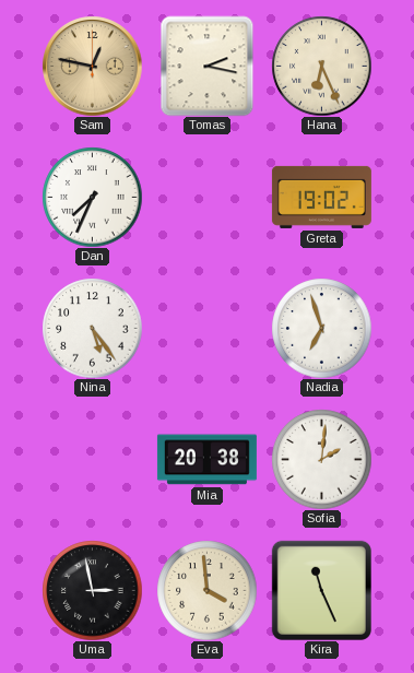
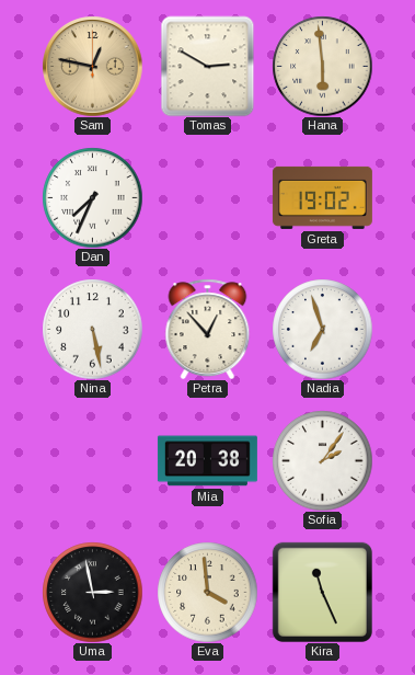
Tomas: 2:17 -> 2:50 (208, 66)
Hana: 6:26 -> 5:59 (322, 66)
Nina: 5:24 -> 5:28 (92, 329)
Petra: none -> 12:53 (208, 329)
Sofia: 2:01 -> 2:06 (322, 460)
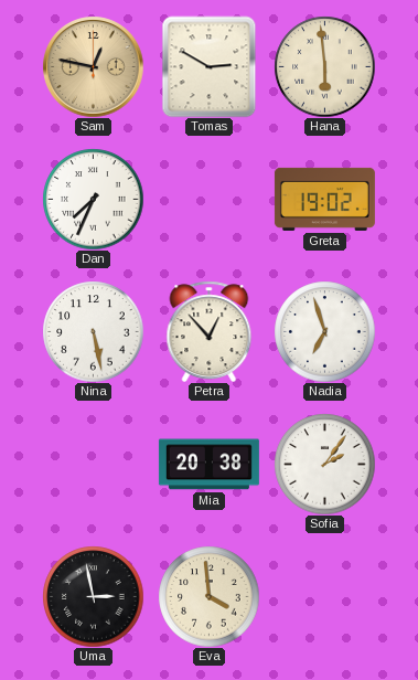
Kira: 11:26 -> none (322, 592)
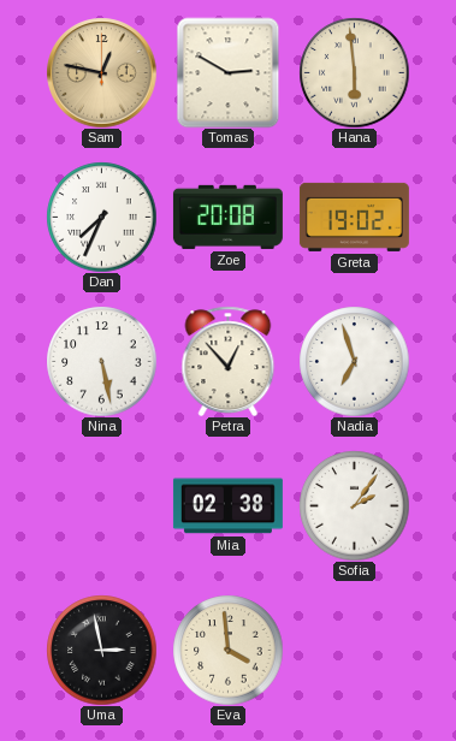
Zoe: none -> 20:08 (227, 217)
Mia: 20:38 -> 02:38 (227, 506)
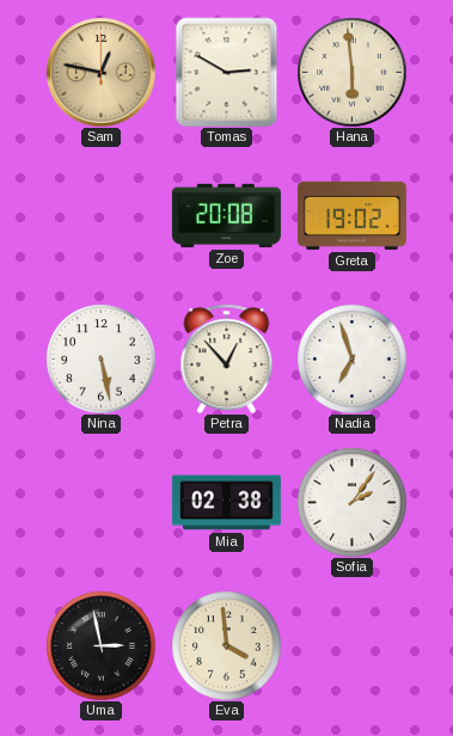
Dan: 7:34 -> none (101, 217)
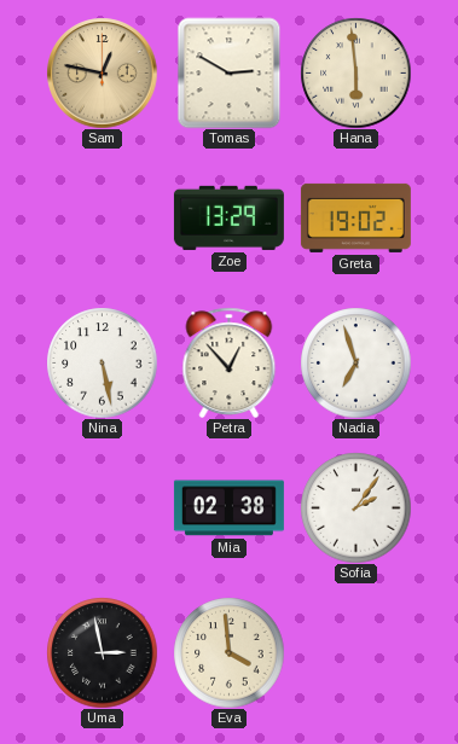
Zoe: 20:08 -> 13:29 (228, 217)
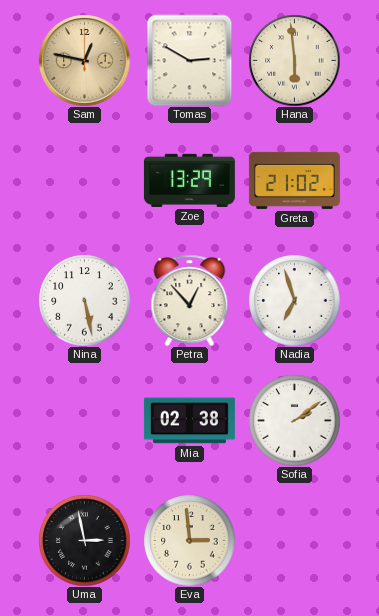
Greta: 19:02 -> 21:02 (294, 180)
Sofia: 2:06 -> 2:09 (294, 420)
Eva: 3:59 -> 2:59 (189, 540)
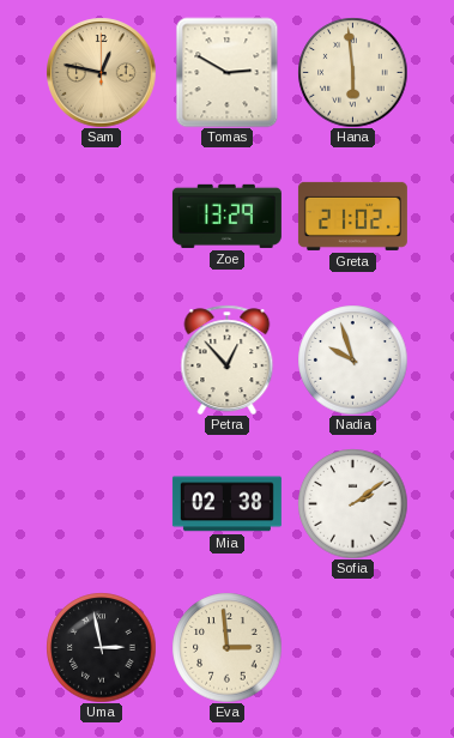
Nina: 5:28 -> none (84, 300)
Nadia: 6:57 -> 9:57 (352, 359)
